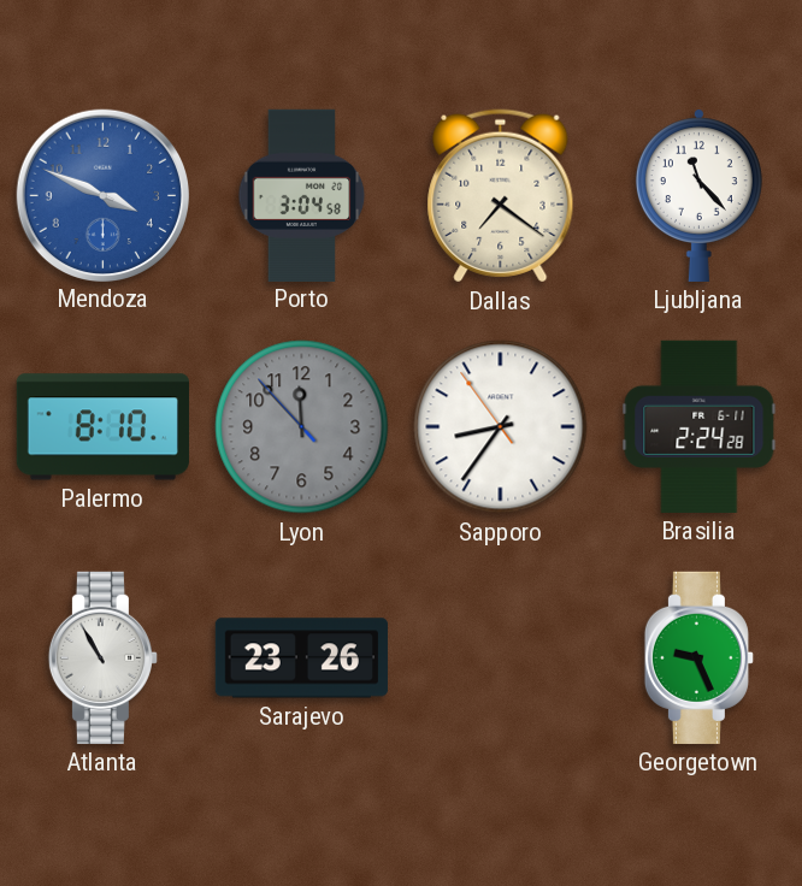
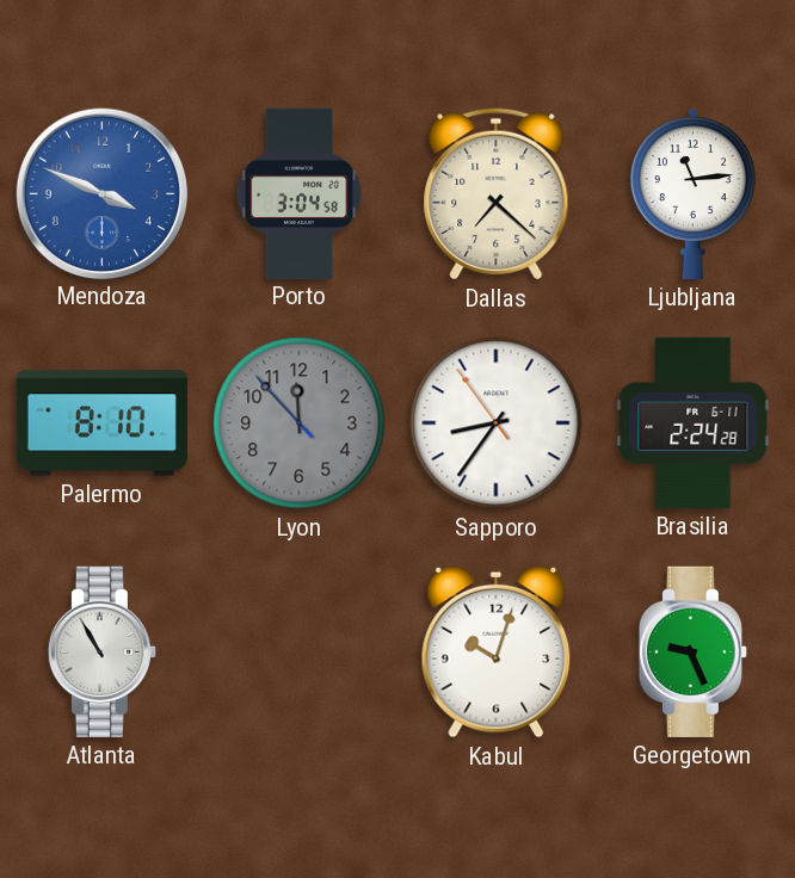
Dallas: 7:21 -> 7:22 (497, 194)
Ljubljana: 11:23 -> 11:14 (692, 193)
Sarajevo: 23:26 -> none (301, 658)
Kabul: none -> 10:03 (497, 651)
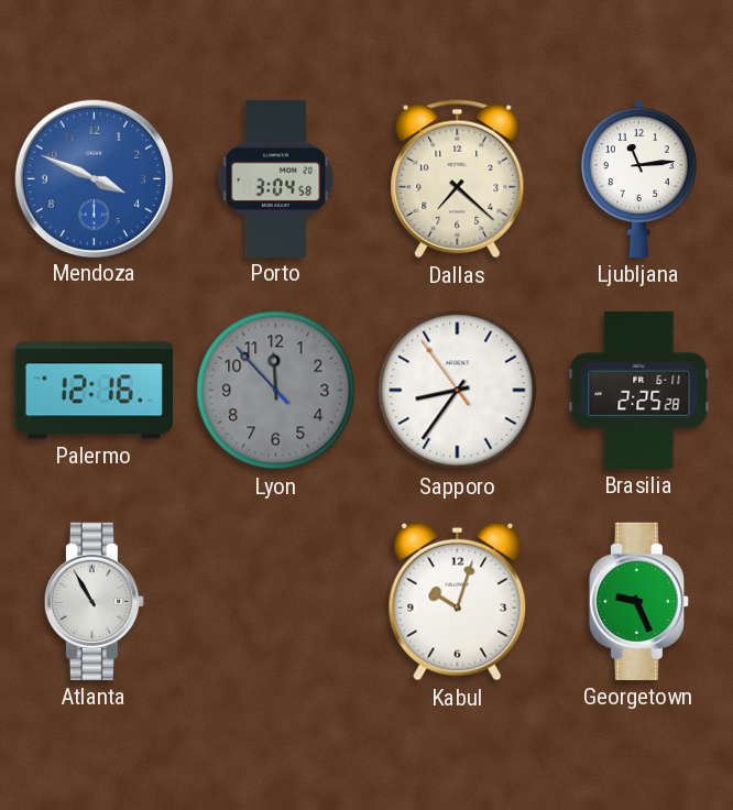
Palermo: 8:10 -> 12:16 (94, 391)
Brasilia: 2:24 -> 2:25 (639, 390)
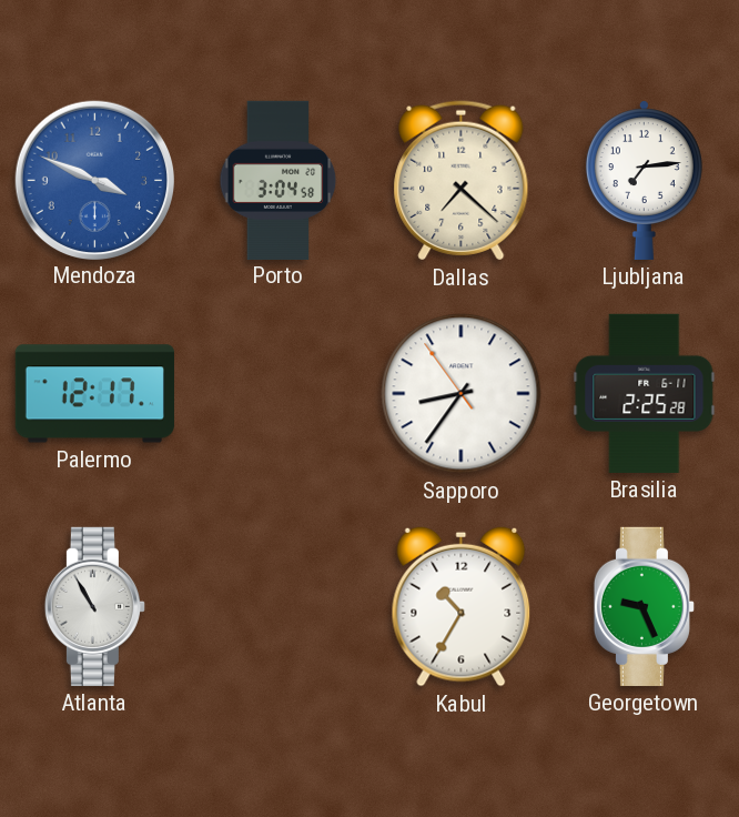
Ljubljana: 11:14 -> 7:14 (644, 180)
Palermo: 12:16 -> 12:17 (94, 394)
Lyon: 11:52 -> none (276, 391)
Kabul: 10:03 -> 10:35 (462, 606)
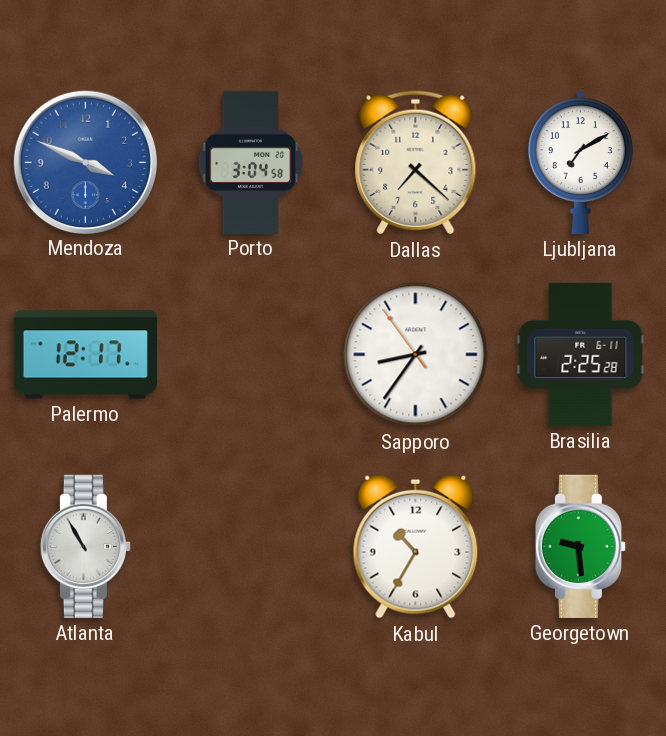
Ljubljana: 7:14 -> 7:10 (580, 162)
Georgetown: 9:26 -> 9:29 (580, 546)
